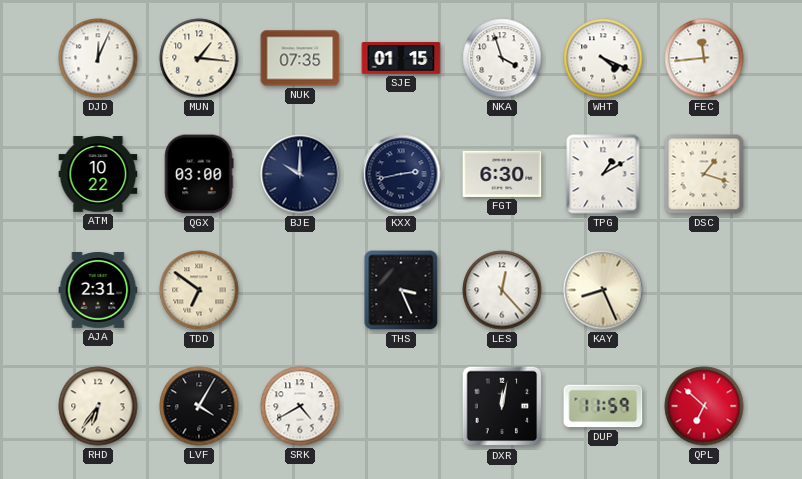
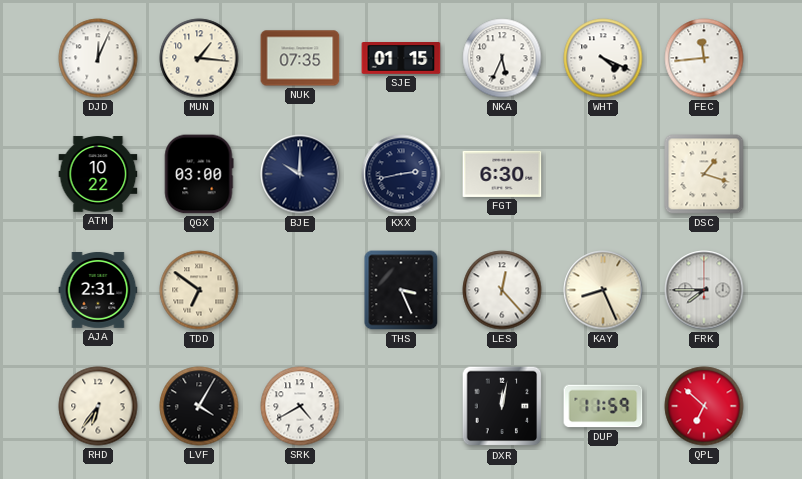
NKA: 3:57 -> 5:34 (502, 58)
TPG: 1:10 -> none (603, 174)
FRK: none -> 7:45 (704, 290)
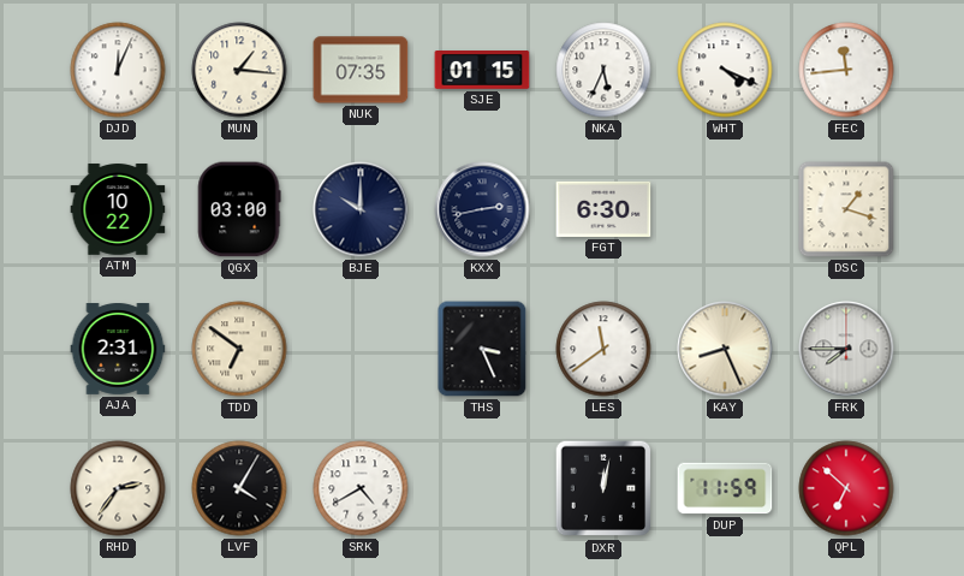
LES: 12:23 -> 11:39 (603, 349)
RHD: 6:36 -> 2:36 (118, 488)
